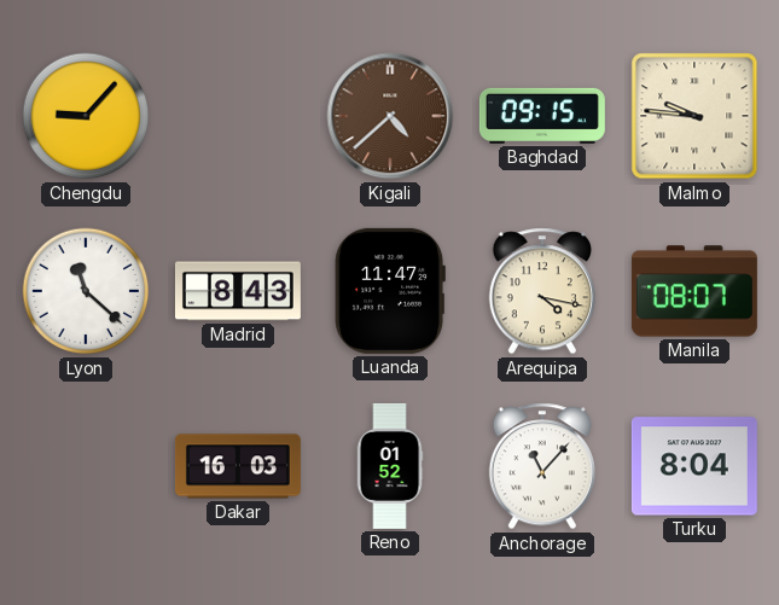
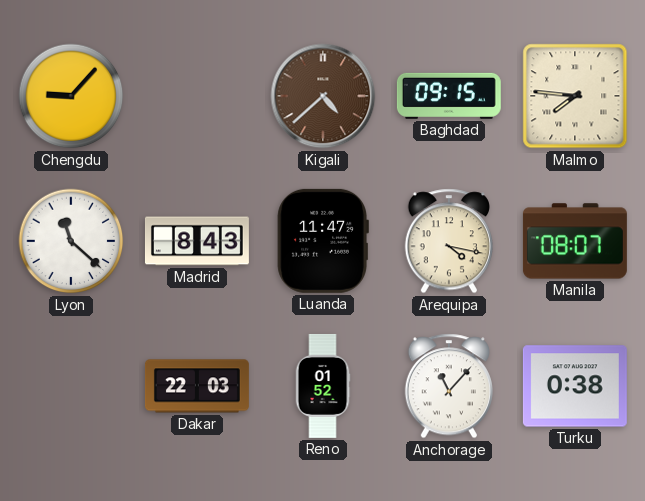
Malmo: 9:46 -> 7:46 (575, 96)
Dakar: 16:03 -> 22:03 (197, 386)
Turku: 8:04 -> 0:38 (575, 386)
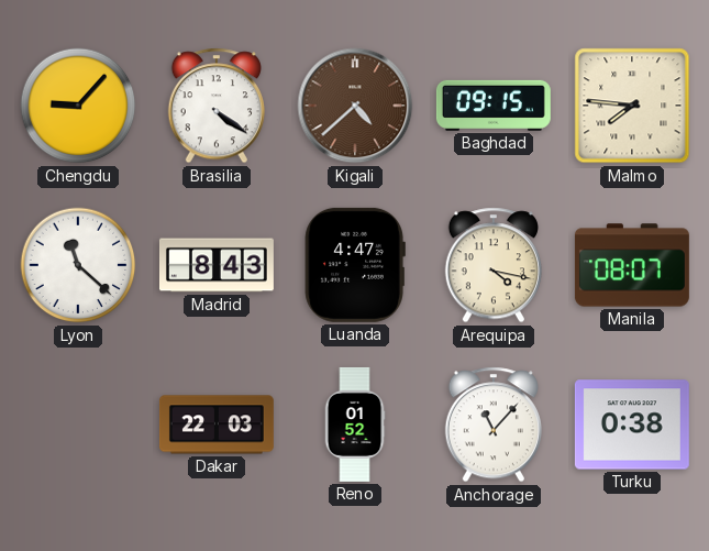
Brasilia: none -> 4:21 (217, 106)
Luanda: 11:47 -> 4:47 (355, 265)
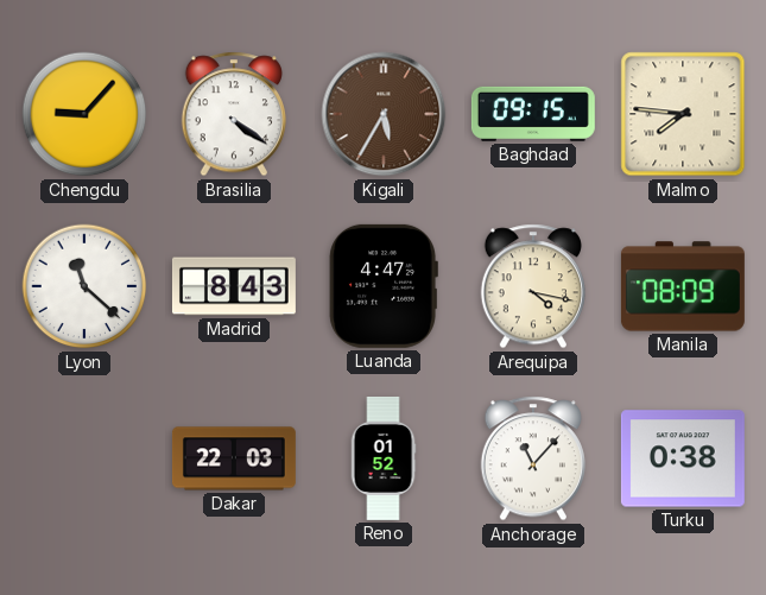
Kigali: 4:38 -> 5:35 (384, 114)
Manila: 08:07 -> 08:09 (683, 286)
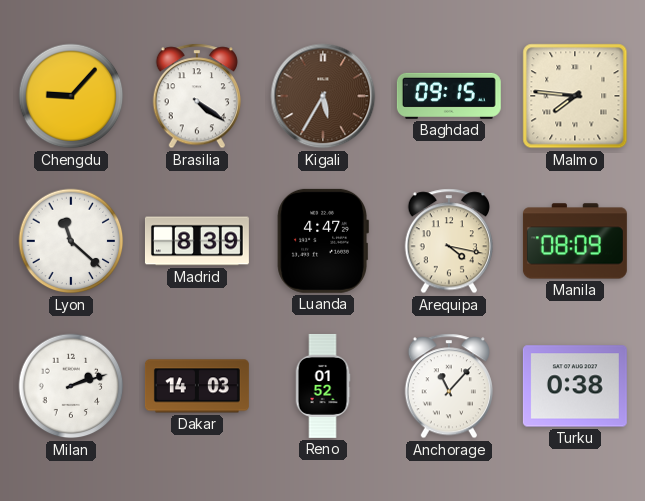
Madrid: 8:43 -> 8:39 (197, 241)
Milan: none -> 2:12 (71, 386)
Dakar: 22:03 -> 14:03 (197, 386)
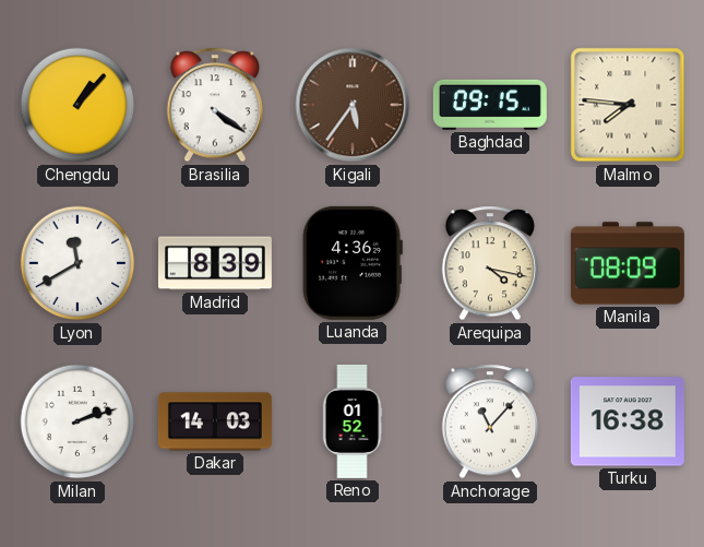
Chengdu: 9:07 -> 1:07 (77, 105)
Kigali: 5:35 -> 5:36 (353, 105)
Lyon: 11:22 -> 11:40 (77, 263)
Luanda: 4:47 -> 4:36 (353, 263)
Turku: 0:38 -> 16:38 (628, 421)
